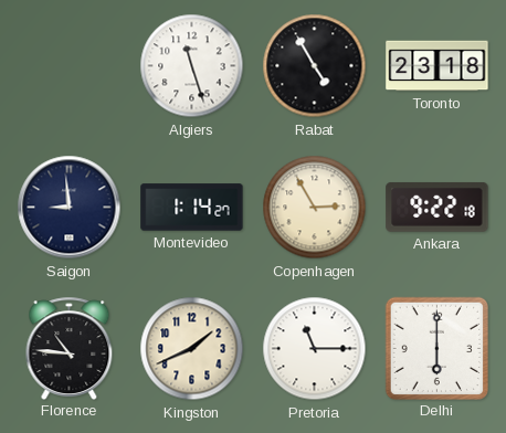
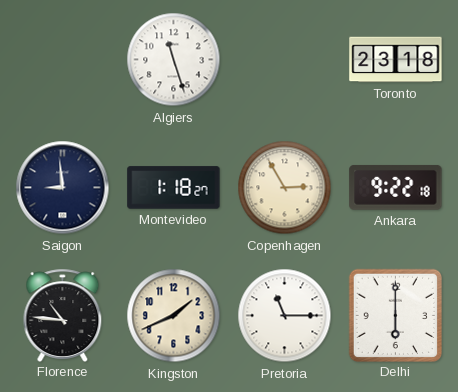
Rabat: 4:55 -> none (315, 66)
Montevideo: 1:14 -> 1:18 (174, 188)
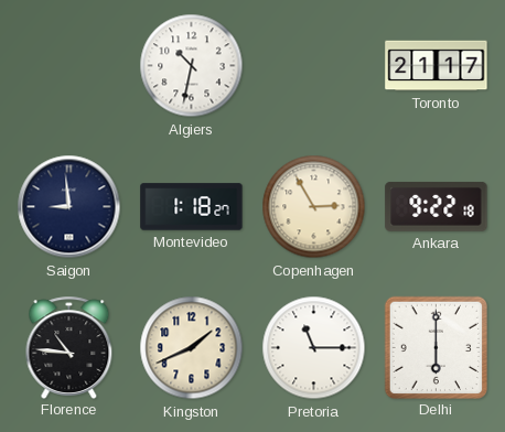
Algiers: 11:27 -> 10:32 (192, 66)
Toronto: 23:18 -> 21:17 (437, 66)
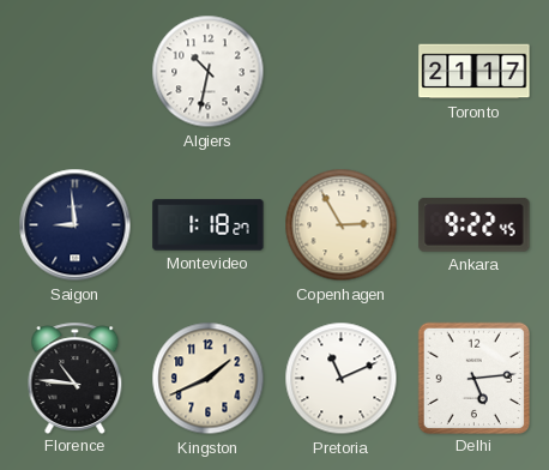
Ankara: 9:22:18 -> 9:22:45 (475, 224)
Pretoria: 11:15 -> 11:11 (342, 379)
Delhi: 6:00 -> 5:14 (473, 378)
